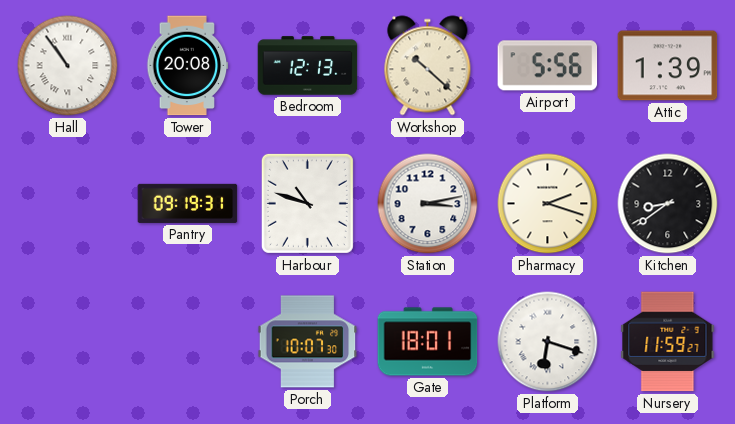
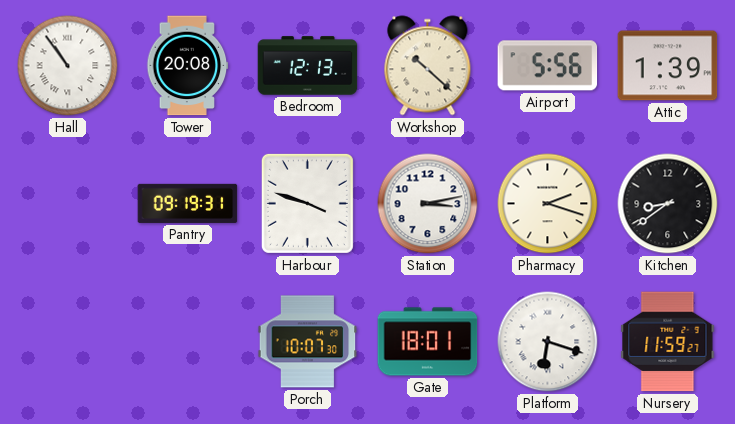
Harbour: 10:48 -> 3:48 (307, 203)
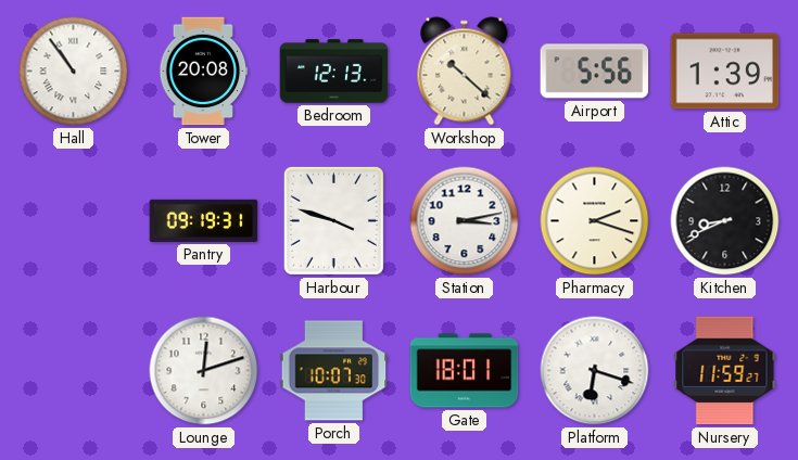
Kitchen: 8:39 -> 8:41 (725, 221)
Lounge: none -> 12:12 (204, 371)
